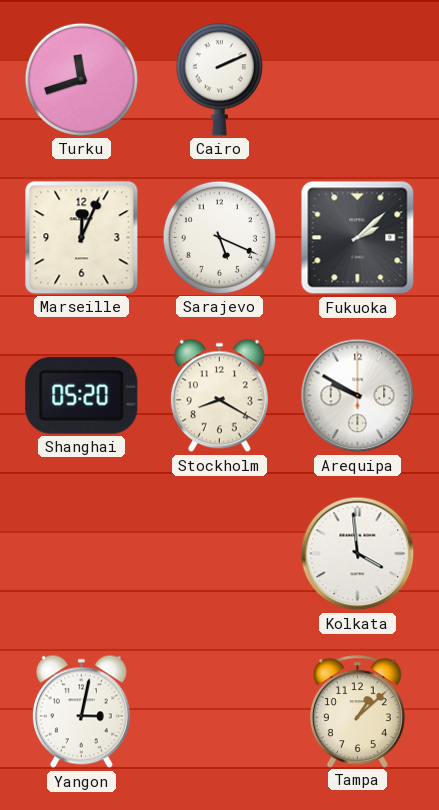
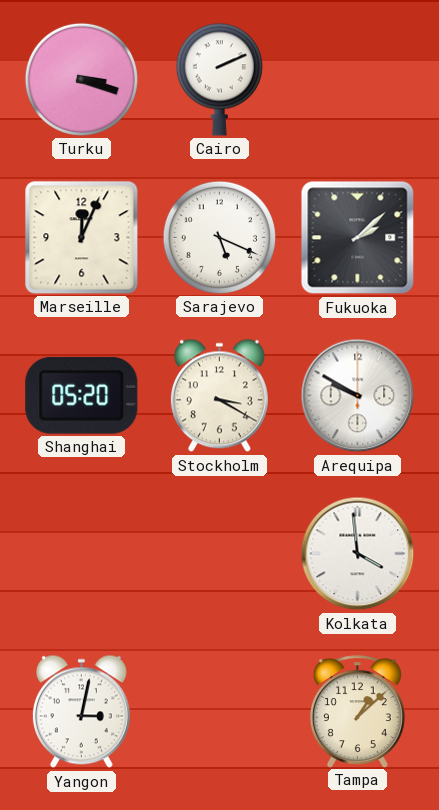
Turku: 11:42 -> 3:18 (81, 79)
Stockholm: 8:20 -> 3:20 (219, 396)
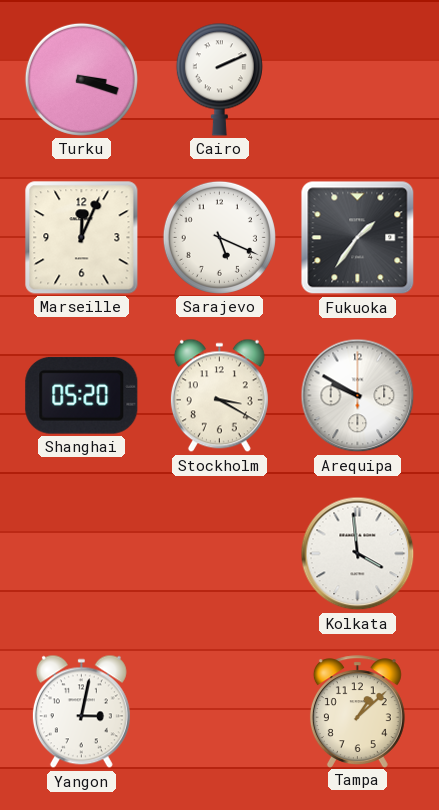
Fukuoka: 2:08 -> 1:36 (358, 238)
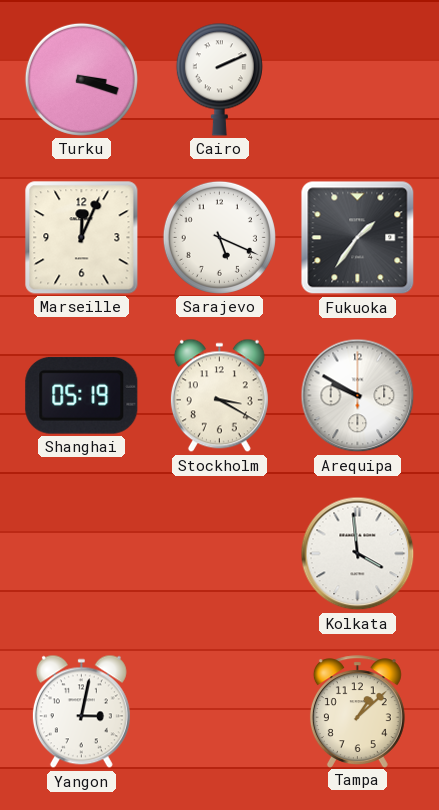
Shanghai: 05:20 -> 05:19 (82, 395)
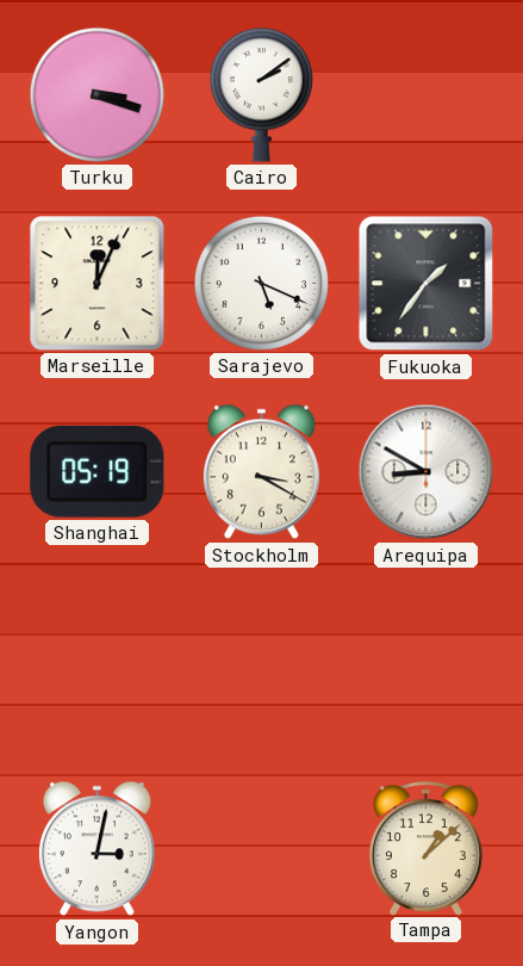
Cairo: 2:11 -> 2:09 (261, 94)
Arequipa: 9:50 -> 8:50 (427, 472)
Kolkata: 3:59 -> none (358, 554)
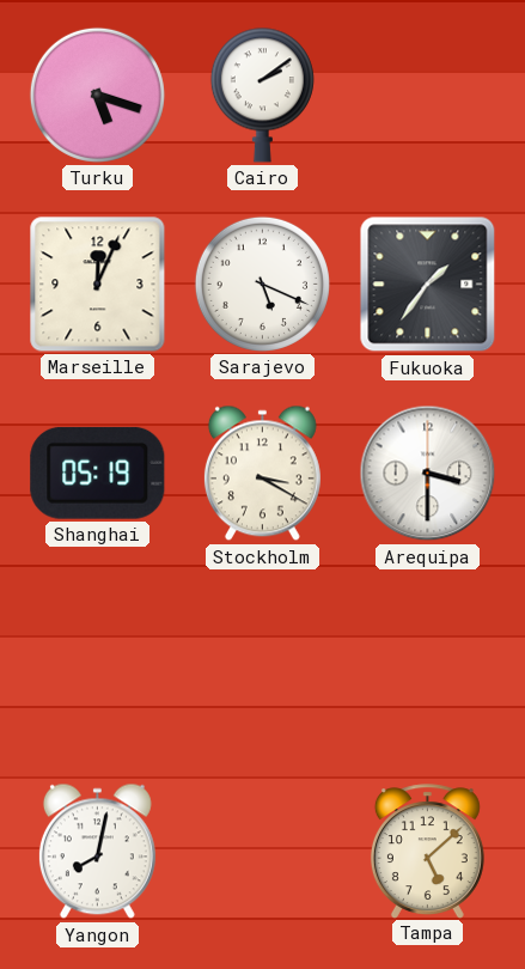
Turku: 3:18 -> 5:18 (97, 95)
Arequipa: 8:50 -> 3:30 (428, 474)
Yangon: 3:02 -> 8:02 (97, 852)
Tampa: 1:08 -> 5:08 (427, 851)
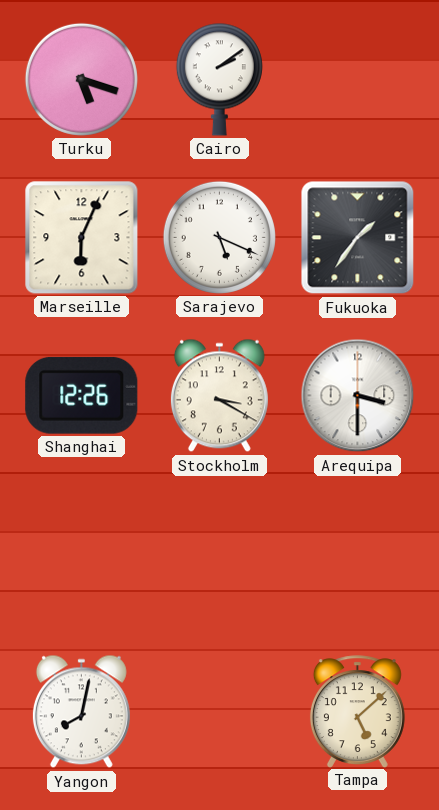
Marseille: 12:04 -> 6:04 (82, 238)
Shanghai: 05:19 -> 12:26 (82, 395)
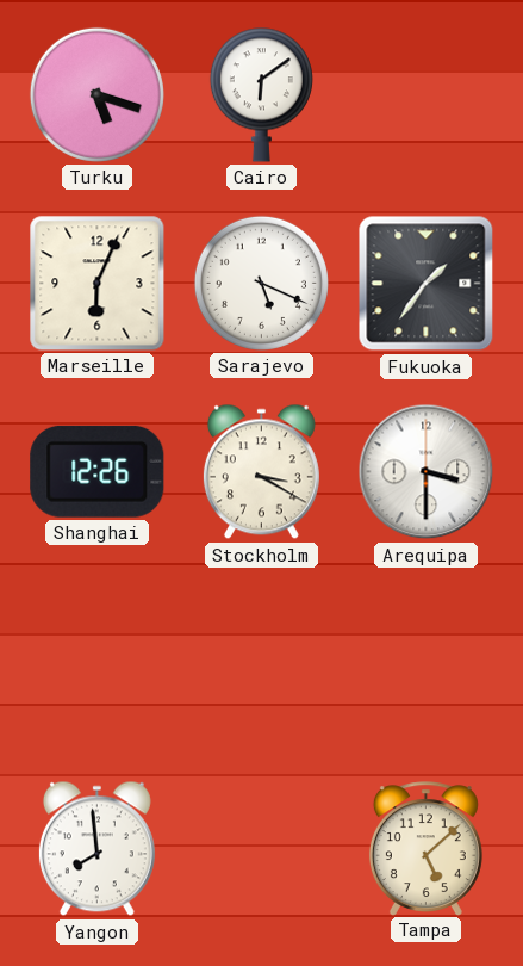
Cairo: 2:09 -> 6:09 (261, 94)
Yangon: 8:02 -> 7:59 (96, 849)
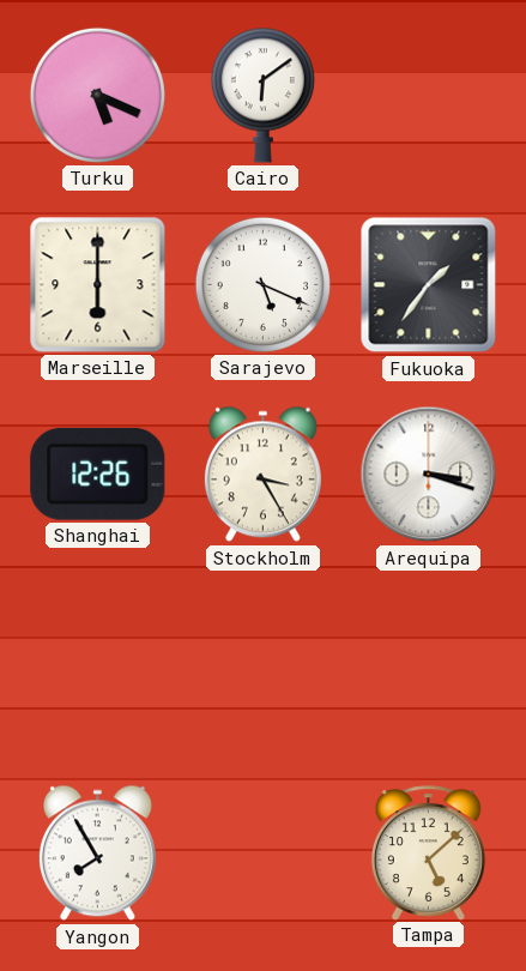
Turku: 5:18 -> 5:19 (97, 95)
Marseille: 6:04 -> 6:00 (98, 285)
Stockholm: 3:20 -> 3:25 (262, 475)
Arequipa: 3:30 -> 3:18 (429, 475)
Yangon: 7:59 -> 7:55 (97, 854)
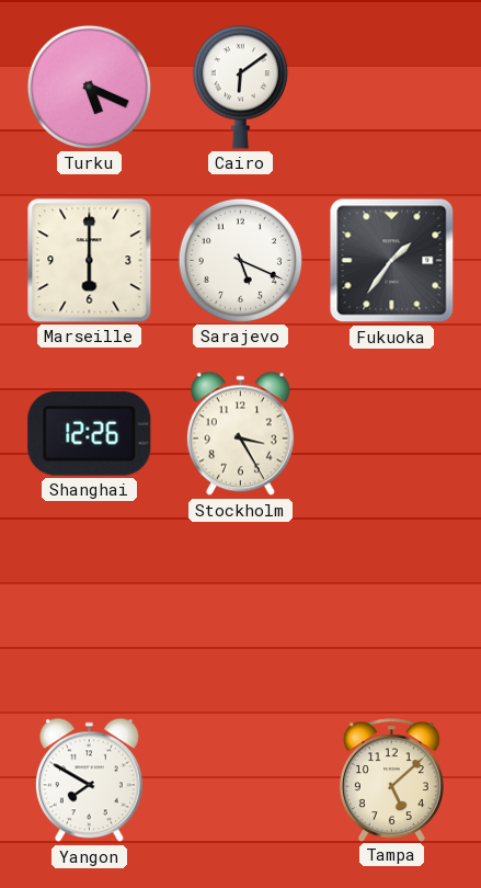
Arequipa: 3:18 -> none (429, 475)
Yangon: 7:55 -> 7:50 (89, 781)
